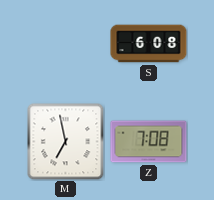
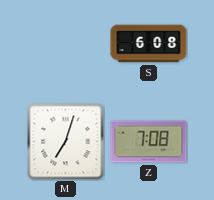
M: 6:58 -> 7:03 (65, 141)
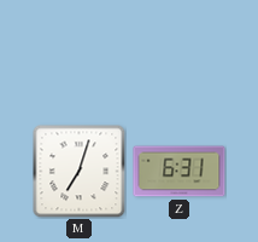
S: 6:08 -> none (149, 44)
Z: 7:08 -> 6:31 (180, 172)
